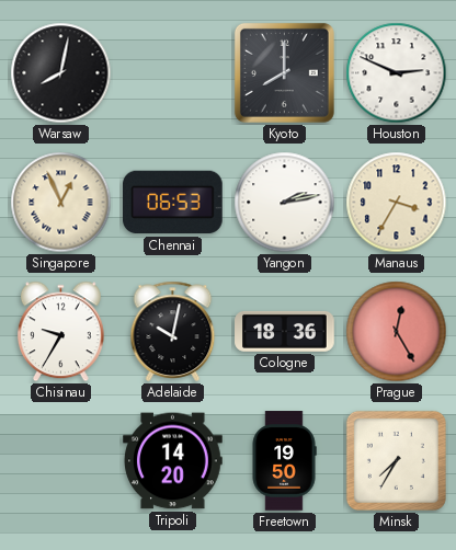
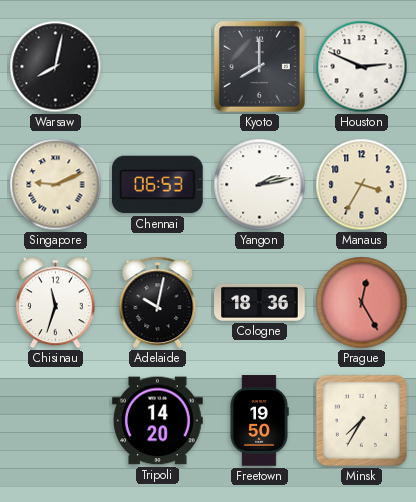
Singapore: 12:56 -> 9:11 (56, 185)
Chisinau: 9:35 -> 11:33 (55, 303)
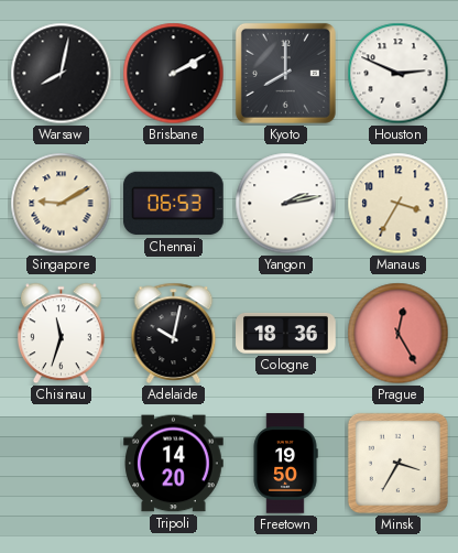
Brisbane: none -> 2:10 (174, 74)
Singapore: 9:11 -> 9:10 (62, 204)
Minsk: 7:35 -> 3:35 (397, 463)
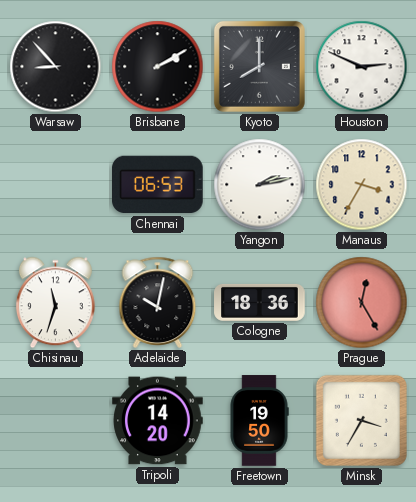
Warsaw: 8:02 -> 8:53 (56, 67)
Singapore: 9:10 -> none (62, 204)
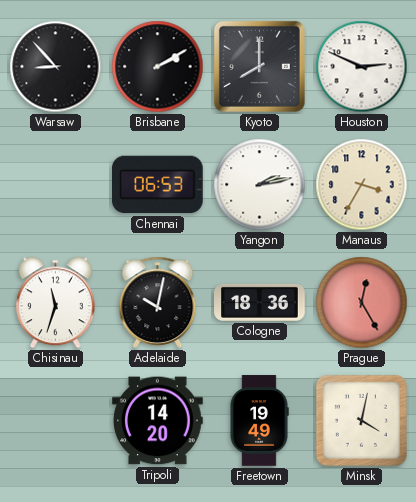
Freetown: 19:50 -> 19:49 (259, 421)
Minsk: 3:35 -> 4:02 (361, 420)
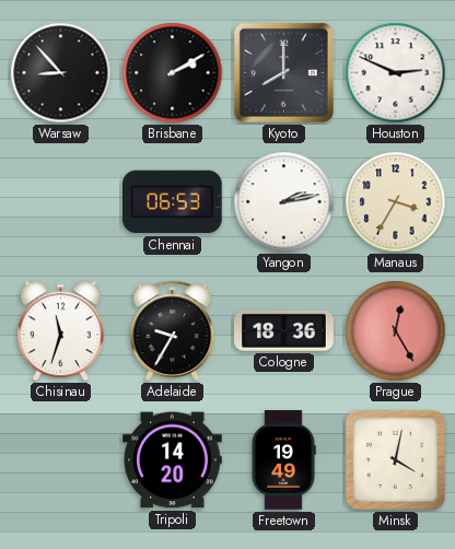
Adelaide: 10:02 -> 9:35 (173, 330)
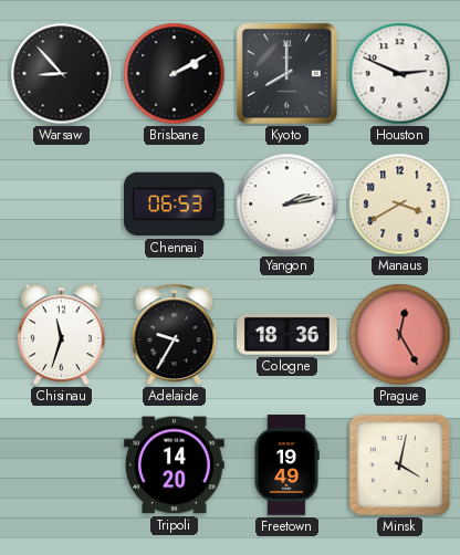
Manaus: 3:35 -> 3:40 (400, 205)
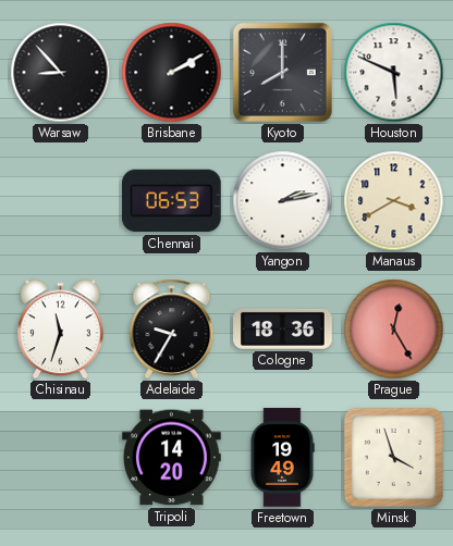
Houston: 2:49 -> 5:49 (394, 73)
Minsk: 4:02 -> 3:57 (393, 457)
